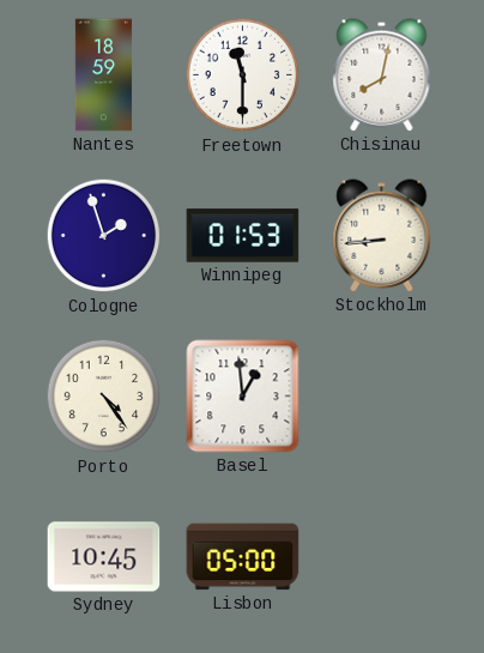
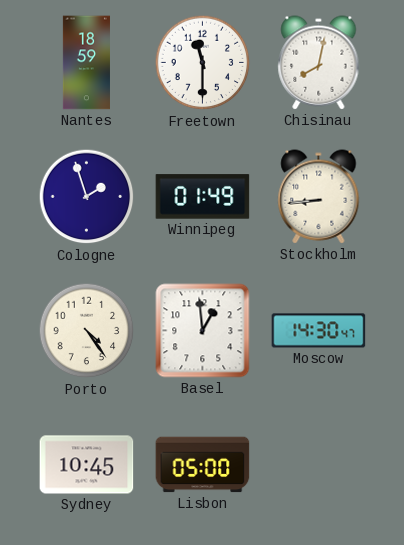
Winnipeg: 01:53 -> 01:49 (203, 197)
Moscow: none -> 14:30 (319, 331)
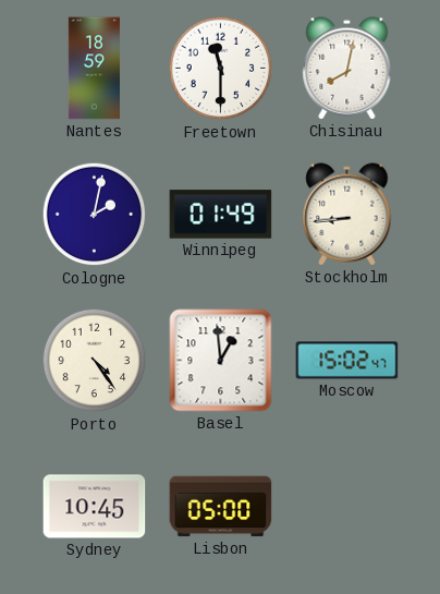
Cologne: 1:57 -> 2:02 (95, 215)
Moscow: 14:30 -> 15:02 (347, 361)
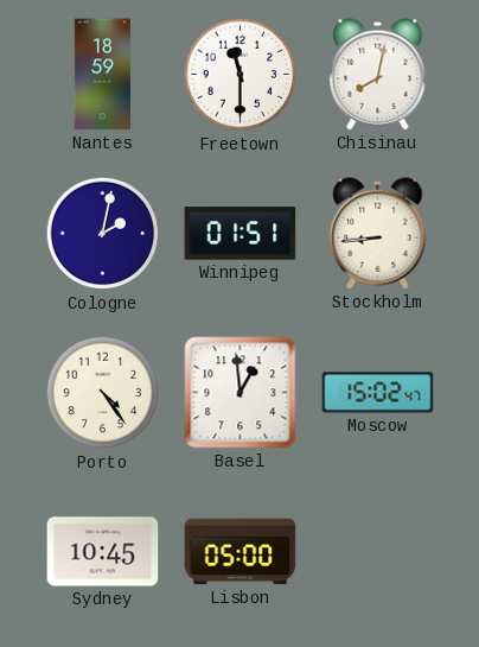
Winnipeg: 01:49 -> 01:51 (241, 234)
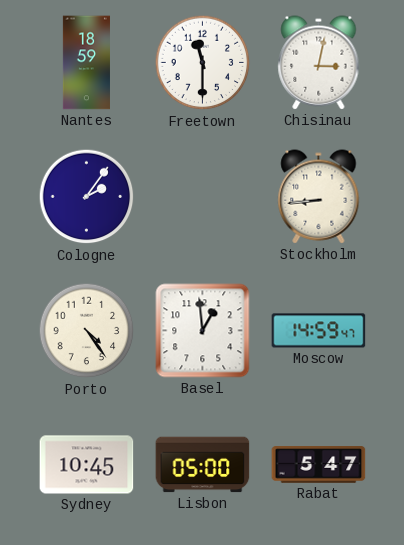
Chisinau: 8:02 -> 3:02 (319, 63)
Cologne: 2:02 -> 2:06 (87, 197)
Winnipeg: 01:51 -> none (241, 234)
Moscow: 15:02 -> 14:59 (319, 331)
Rabat: none -> 5:47 (319, 465)
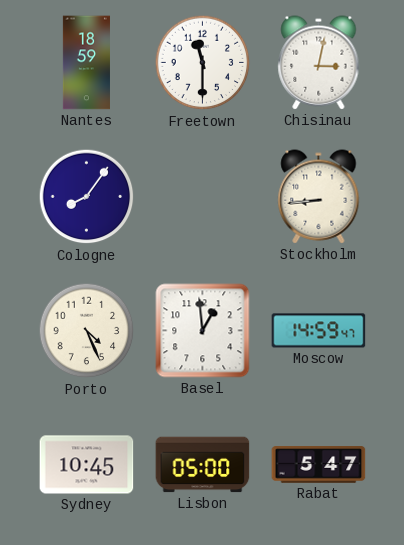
Cologne: 2:06 -> 8:06 (87, 197)
Porto: 4:24 -> 4:26 (87, 331)
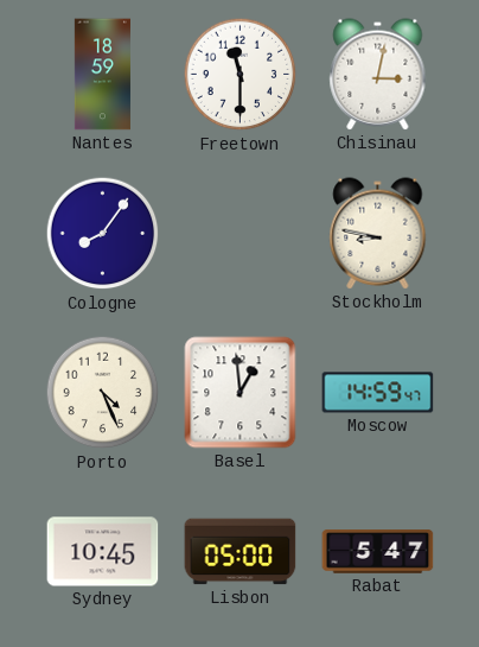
Stockholm: 8:44 -> 8:47 (378, 234)
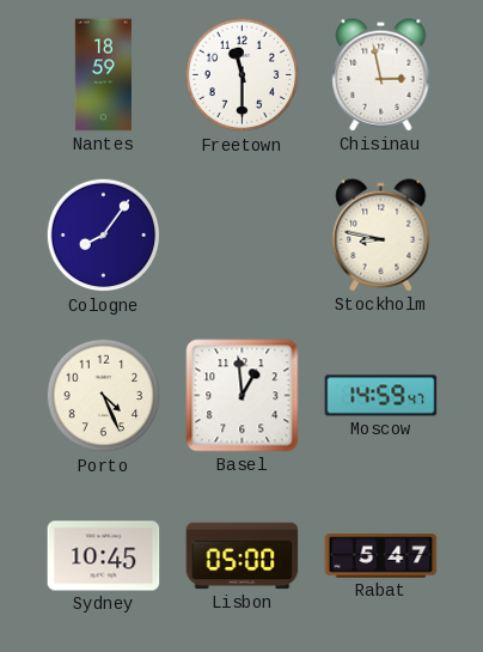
Chisinau: 3:02 -> 2:58 (381, 75)
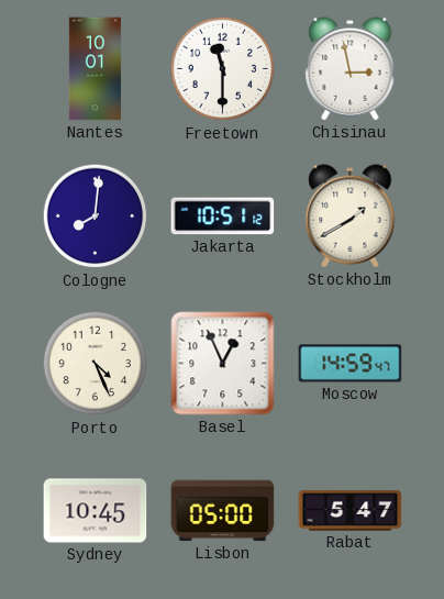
Nantes: 18:59 -> 10:01 (95, 69)
Cologne: 8:06 -> 8:01 (96, 217)
Jakarta: none -> 10:51 (223, 217)
Stockholm: 8:47 -> 1:40 (351, 217)
Basel: 12:59 -> 12:56 (223, 364)
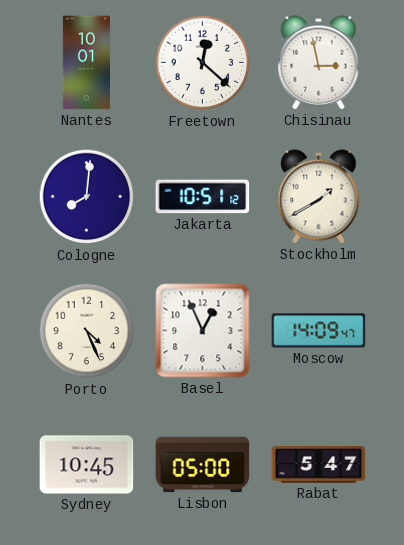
Freetown: 11:30 -> 12:22 (203, 63)
Moscow: 14:59 -> 14:09 (319, 331)
